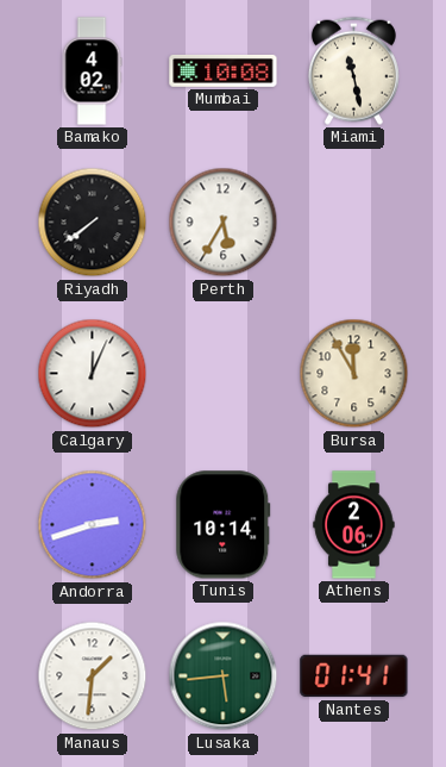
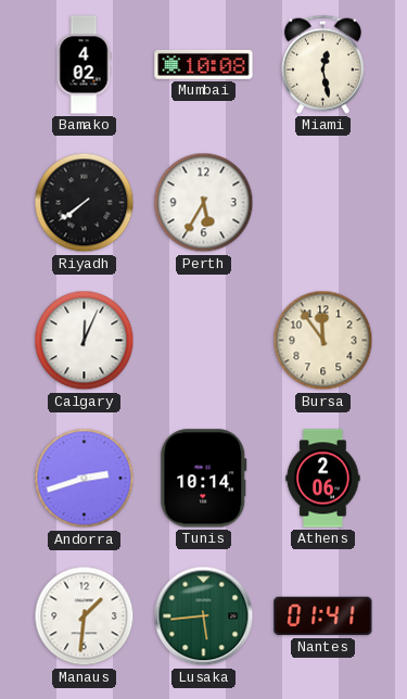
Miami: 11:28 -> 12:28 (322, 64)
Bursa: 11:55 -> 11:54 (323, 341)
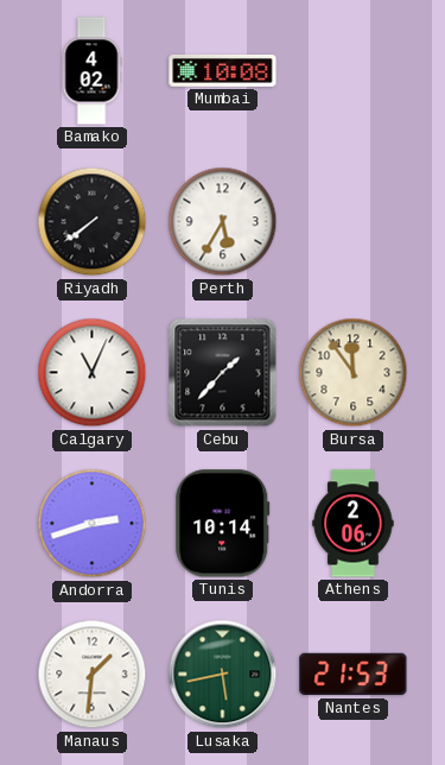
Miami: 12:28 -> none (322, 64)
Calgary: 12:04 -> 11:04 (93, 373)
Cebu: none -> 1:37 (223, 373)
Lusaka: 5:44 -> 5:43 (223, 675)
Nantes: 01:41 -> 21:53 (354, 675)
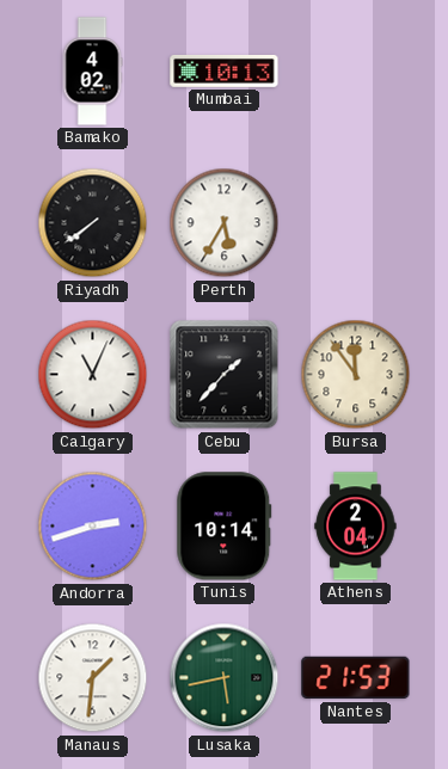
Mumbai: 10:08 -> 10:13 (225, 70)
Athens: 2:06 -> 2:04 (356, 527)
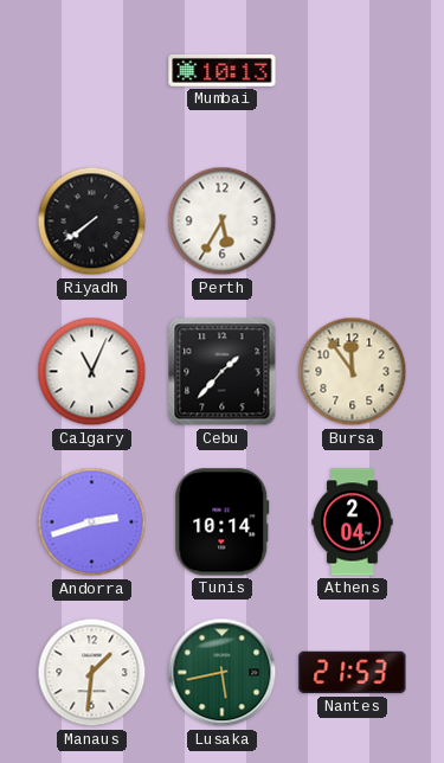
Bamako: 4:02 -> none (92, 72)
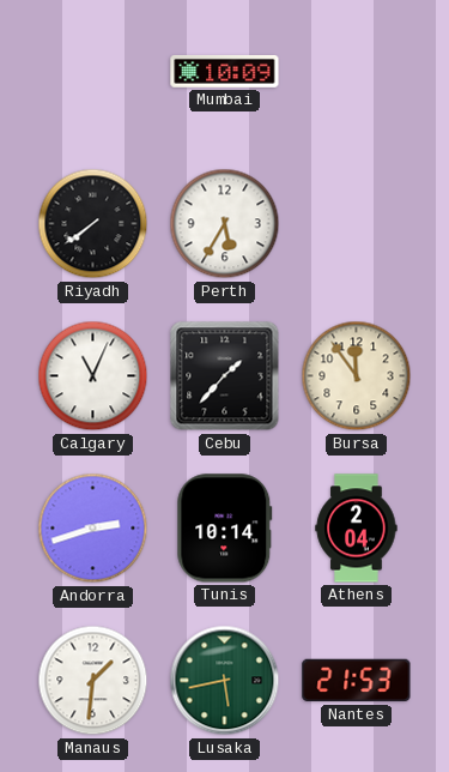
Mumbai: 10:13 -> 10:09 (225, 71)
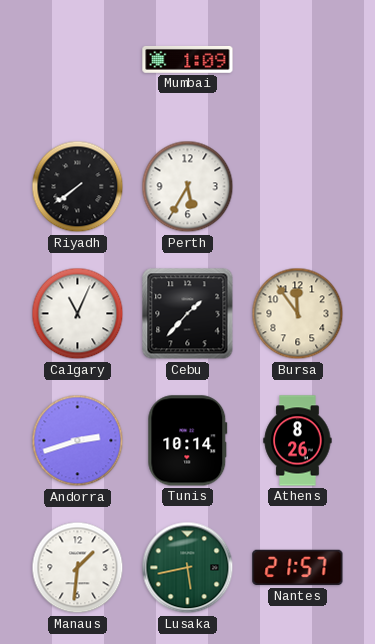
Mumbai: 10:09 -> 1:09 (188, 59)
Athens: 2:04 -> 8:26 (298, 441)
Nantes: 21:53 -> 21:57 (298, 568)
